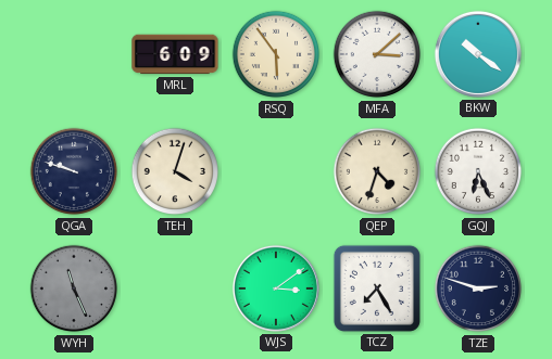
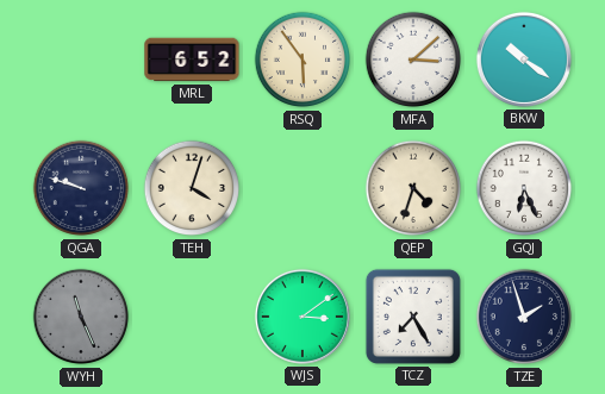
MRL: 6:09 -> 6:52 (192, 60)
TZE: 2:48 -> 1:57 (524, 317)
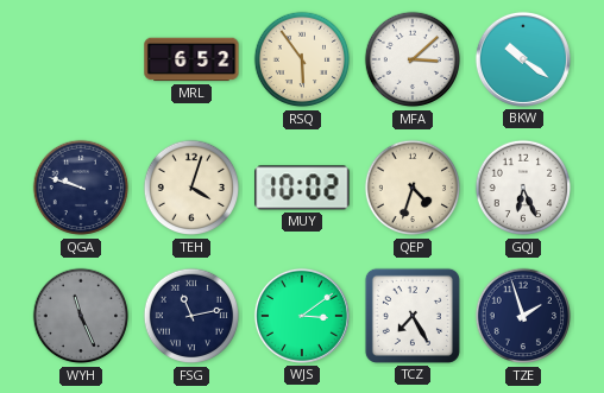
MUY: none -> 10:02 (302, 188)
FSG: none -> 11:13 (191, 316)
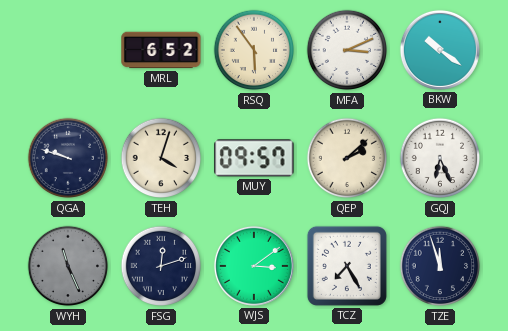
MFA: 3:08 -> 3:11 (347, 50)
MUY: 10:02 -> 09:57 (254, 158)
QEP: 4:33 -> 2:08 (347, 158)
FSG: 11:13 -> 12:12 (161, 266)
TZE: 1:57 -> 11:57 (440, 266)
